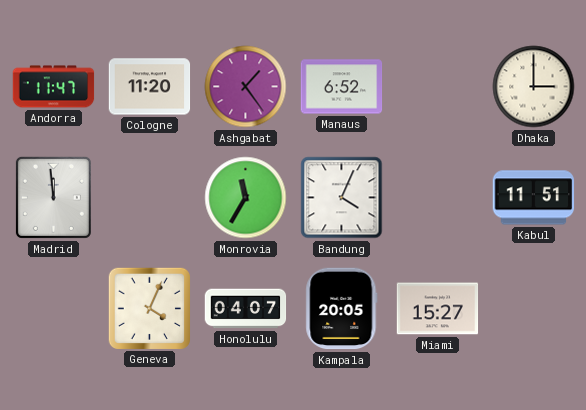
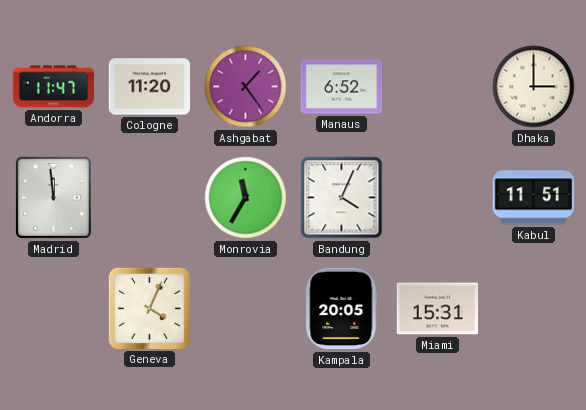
Honolulu: 04:07 -> none (246, 309)
Miami: 15:27 -> 15:31 (438, 309)
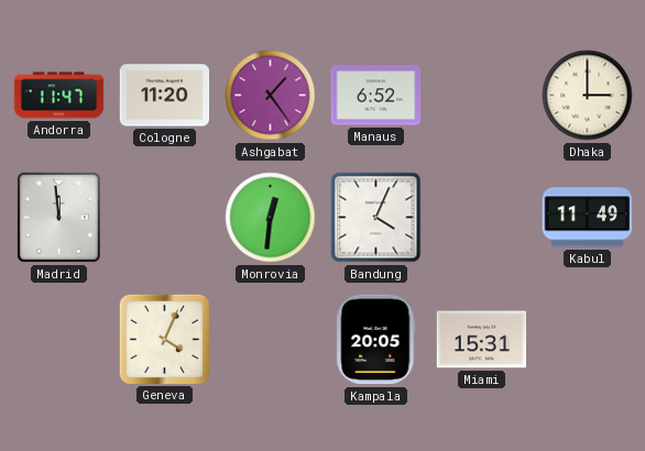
Monrovia: 11:35 -> 12:31 (271, 218)
Kabul: 11:51 -> 11:49 (588, 218)
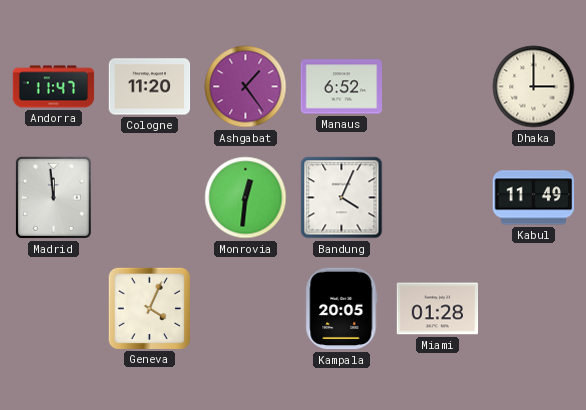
Miami: 15:31 -> 01:28 (438, 309)
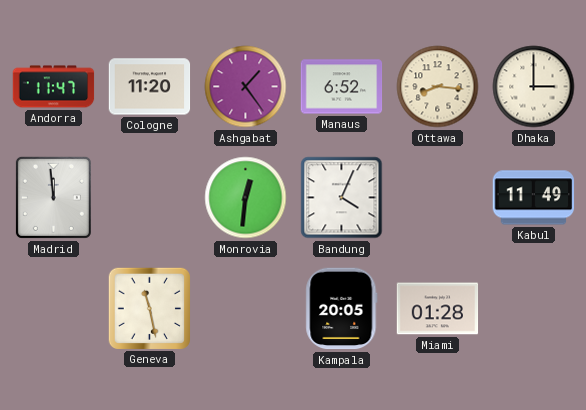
Ottawa: none -> 8:16 (438, 87)
Geneva: 4:04 -> 11:28 (149, 308)
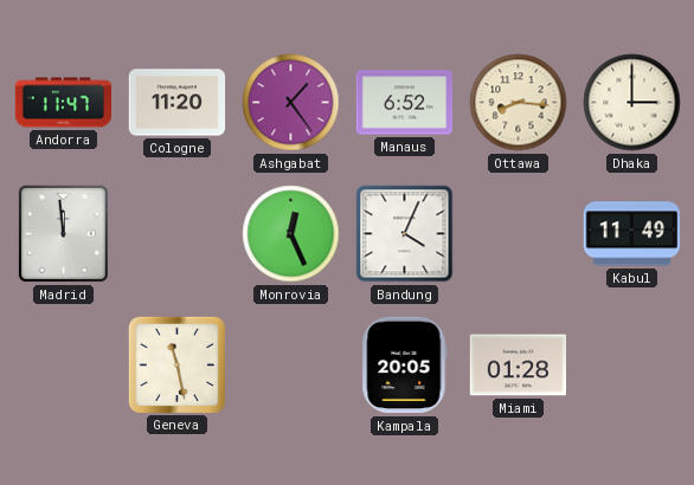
Monrovia: 12:31 -> 12:26 (291, 234)
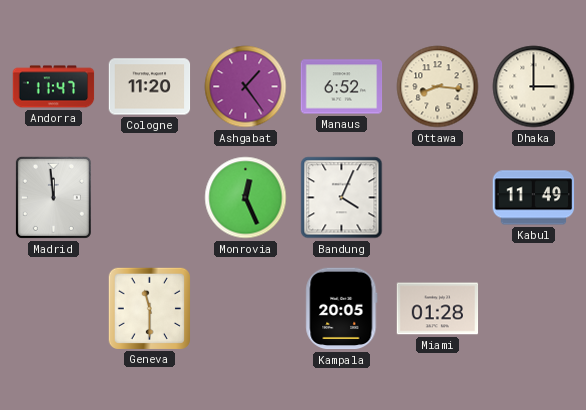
Geneva: 11:28 -> 11:30 (149, 308)
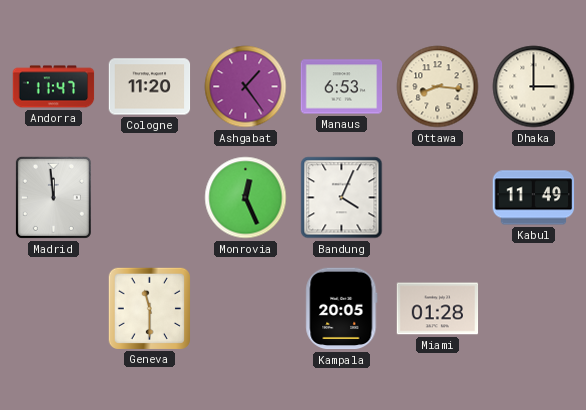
Manaus: 6:52 -> 6:53 (342, 87)
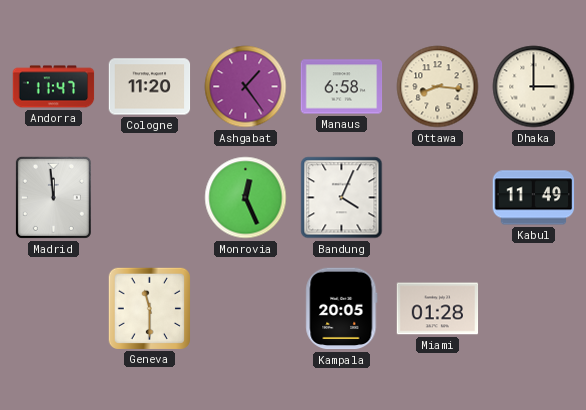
Manaus: 6:53 -> 6:58 (342, 87)
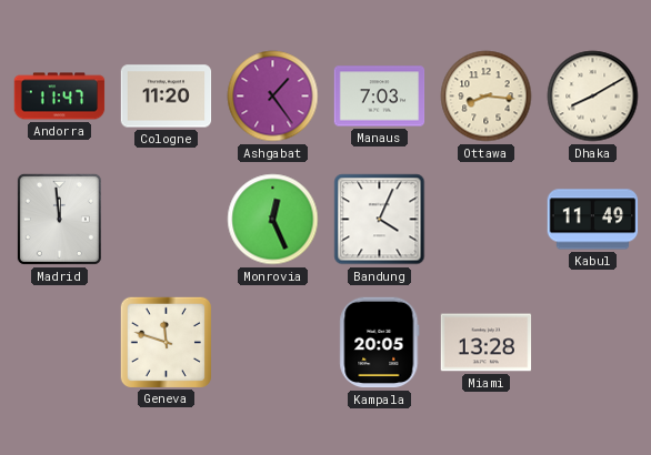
Manaus: 6:58 -> 7:03 (380, 97)
Dhaka: 3:00 -> 8:10 (593, 97)
Geneva: 11:30 -> 11:48 (166, 342)
Miami: 01:28 -> 13:28 (487, 343)
